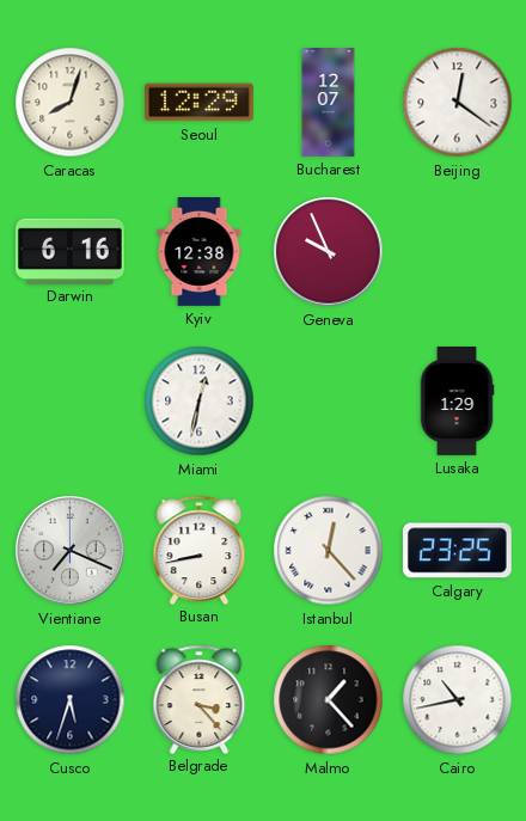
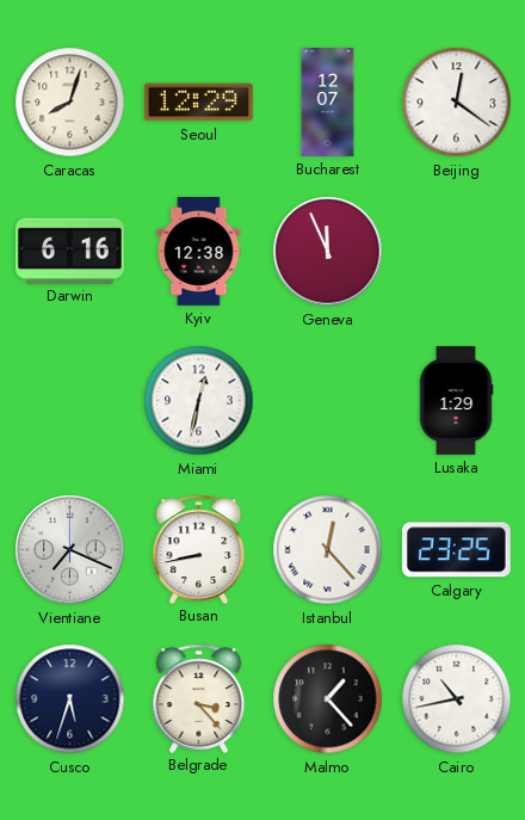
Geneva: 9:56 -> 11:56 (328, 252)
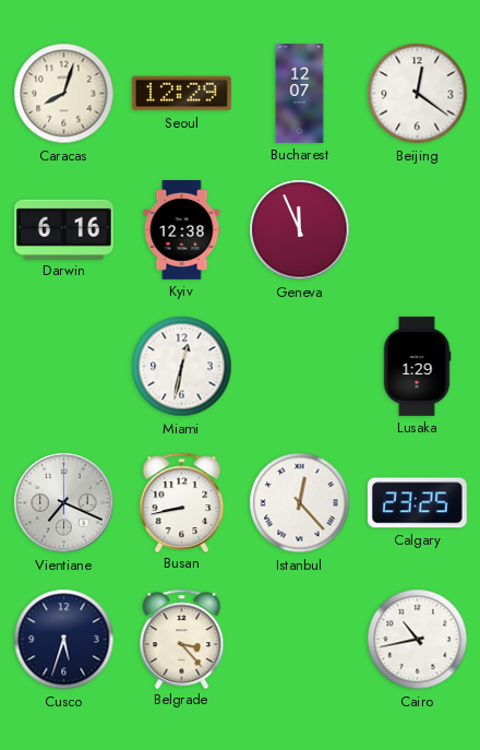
Malmo: 1:23 -> none (328, 699)
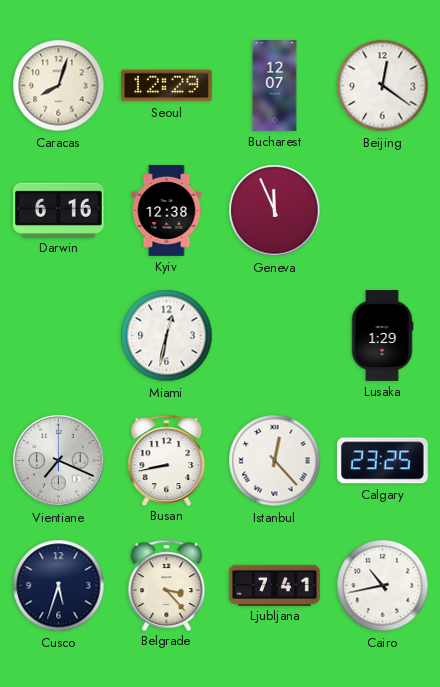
Ljubljana: none -> 7:41 (275, 585)
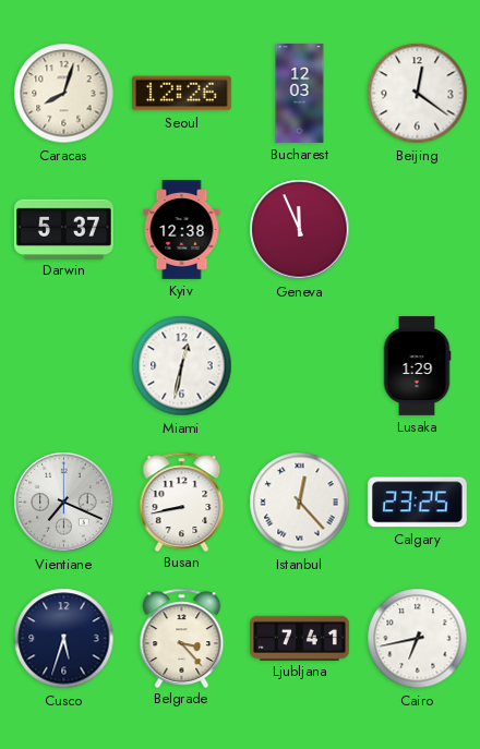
Seoul: 12:29 -> 12:26 (181, 94)
Bucharest: 12:07 -> 12:03 (300, 94)
Darwin: 6:16 -> 5:37 (63, 229)
Cairo: 10:43 -> 6:43 (418, 639)
